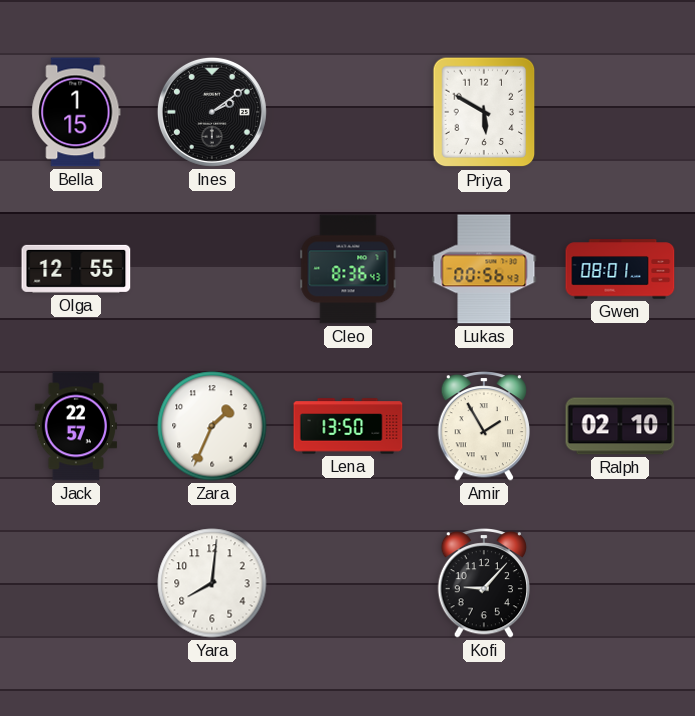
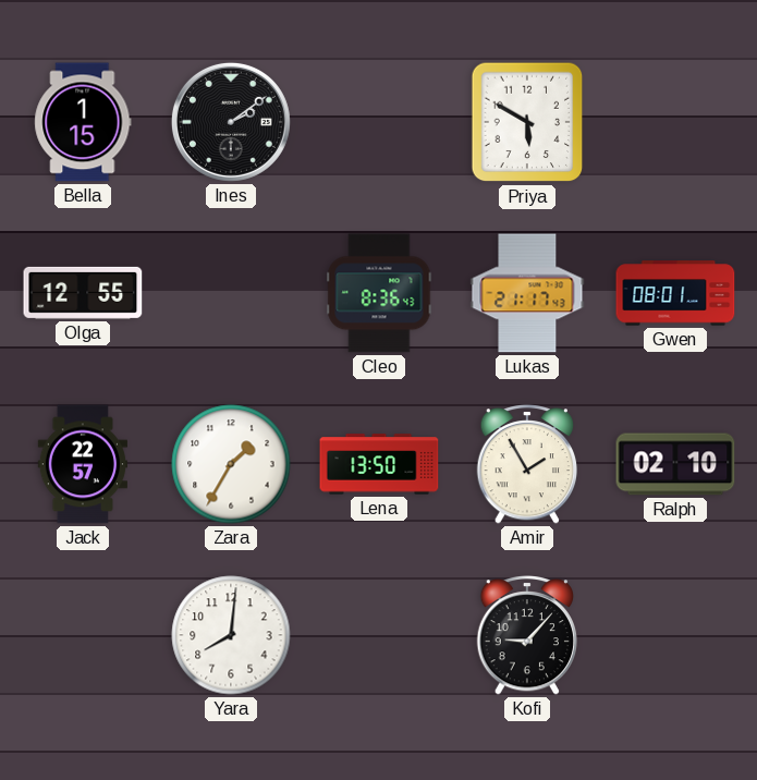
Lukas: 00:56 -> 21:17 (527, 293)
Zara: 1:34 -> 1:35 (231, 464)
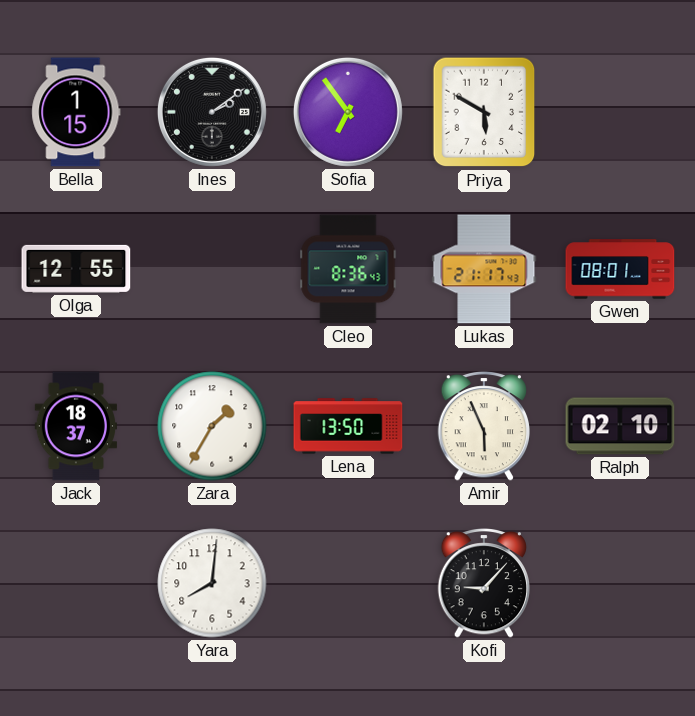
Sofia: none -> 6:54 (348, 112)
Jack: 22:57 -> 18:37 (75, 426)
Amir: 1:55 -> 5:56 (483, 427)
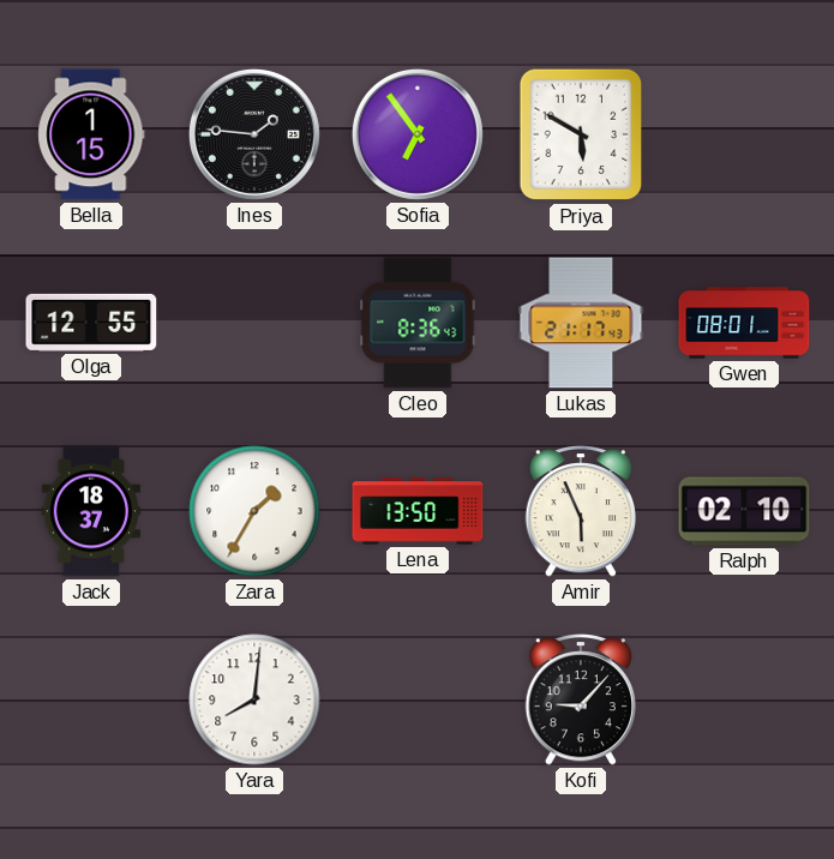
Ines: 2:09 -> 1:46 (254, 134)
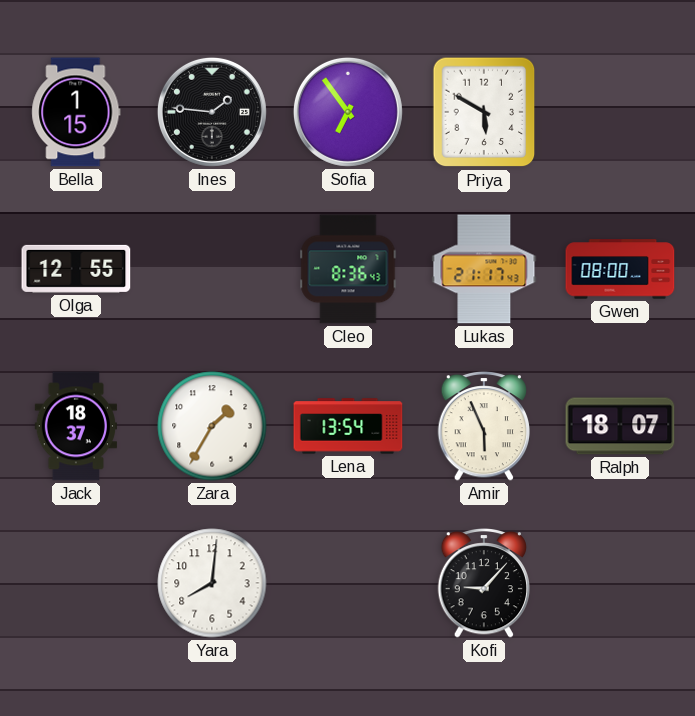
Gwen: 08:01 -> 08:00 (620, 269)
Lena: 13:50 -> 13:54 (348, 426)
Ralph: 02:10 -> 18:07 (620, 426)
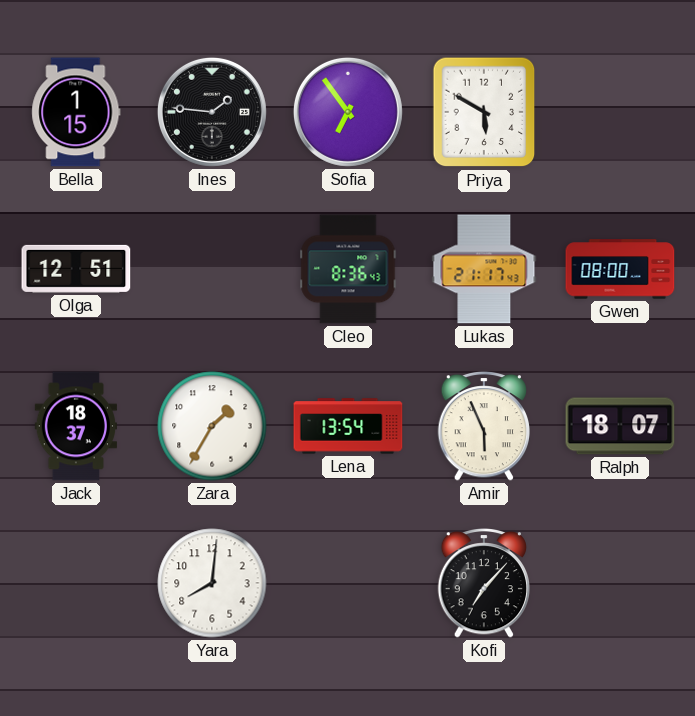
Olga: 12:55 -> 12:51 (76, 269)
Kofi: 9:07 -> 7:07 (483, 584)
